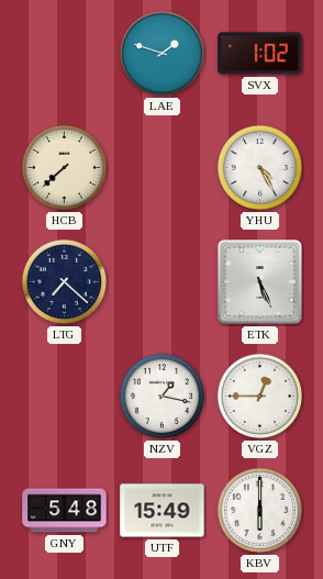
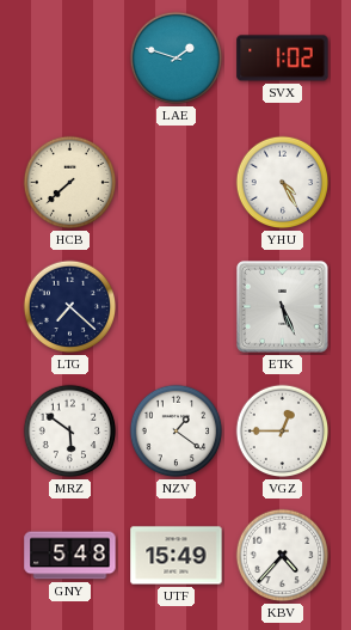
MRZ: none -> 5:51 (70, 432)
NZV: 1:17 -> 1:21 (177, 432)
KBV: 6:00 -> 4:37 (283, 556)
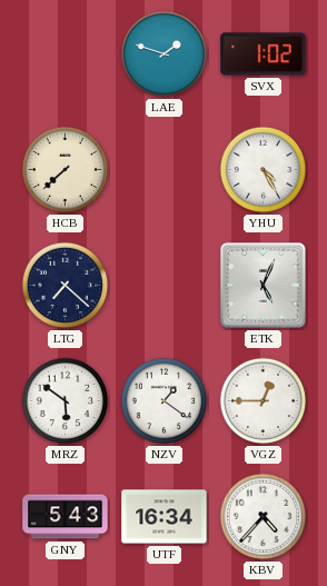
ETK: 5:26 -> 5:04 (264, 286)
GNY: 5:48 -> 5:43 (66, 517)
UTF: 15:49 -> 16:34 (165, 517)
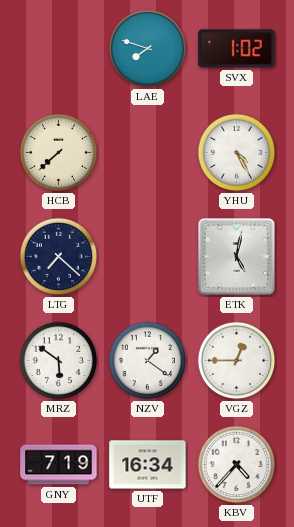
LAE: 1:48 -> 7:48 (148, 49)
ETK: 5:04 -> 5:02 (237, 257)
GNY: 5:43 -> 7:19 (59, 465)
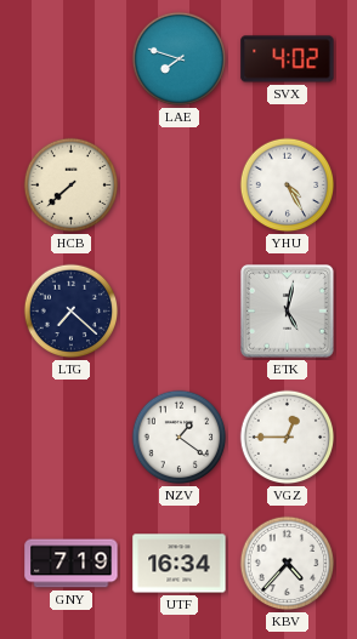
SVX: 1:02 -> 4:02 (288, 59)
MRZ: 5:51 -> none (59, 361)
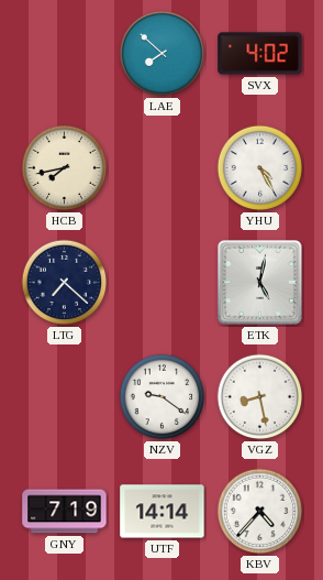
LAE: 7:48 -> 7:52 (163, 54)
HCB: 7:38 -> 7:43 (65, 168)
NZV: 1:21 -> 9:21 (163, 397)
VGZ: 12:45 -> 8:28 (260, 397)
UTF: 16:34 -> 14:14 (163, 512)
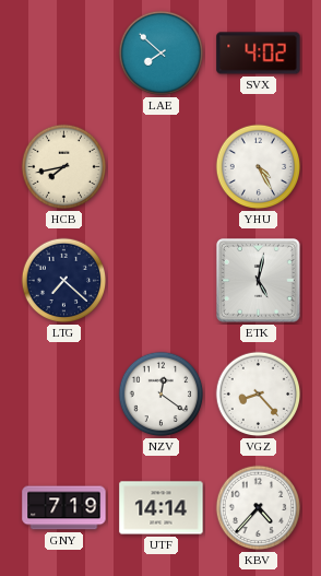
NZV: 9:21 -> 12:21 (162, 395)
VGZ: 8:28 -> 8:23 (259, 395)
